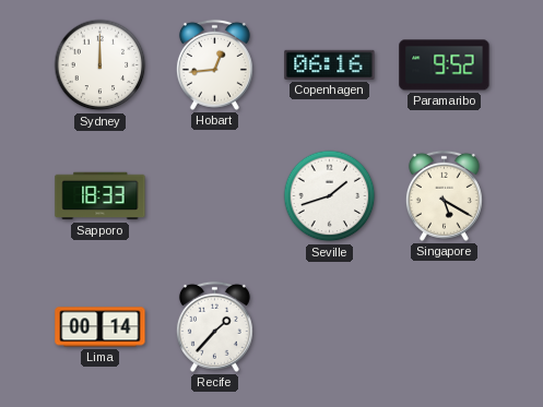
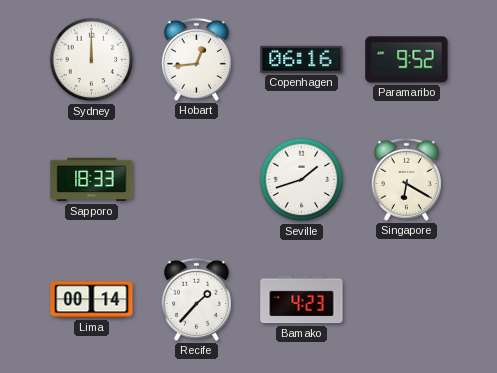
Singapore: 5:20 -> 6:20 (406, 179)
Bamako: none -> 4:23 (302, 300)
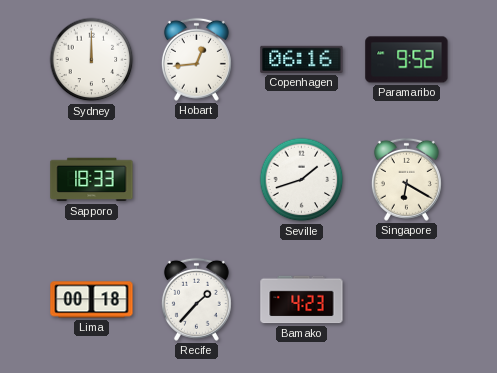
Lima: 00:14 -> 00:18 (92, 300)
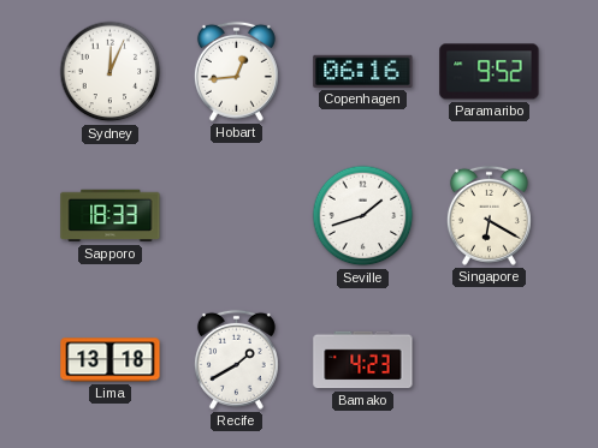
Sydney: 12:00 -> 12:04 (111, 72)
Lima: 00:18 -> 13:18 (111, 360)
Recife: 1:37 -> 1:40 (236, 359)
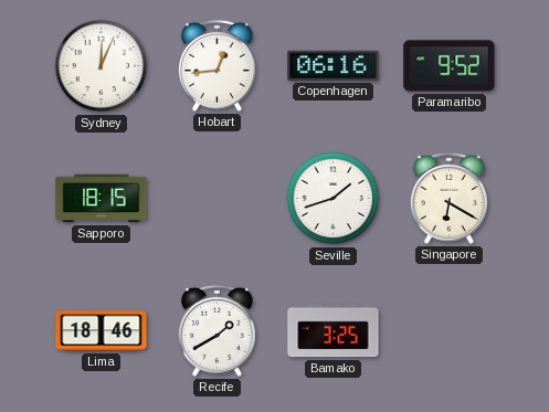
Sapporo: 18:33 -> 18:15 (102, 199)
Lima: 13:18 -> 18:46 (102, 331)
Bamako: 4:23 -> 3:25 (334, 331)
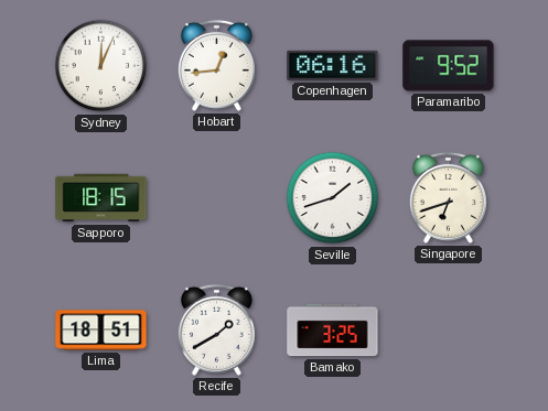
Singapore: 6:20 -> 6:42 (448, 197)
Lima: 18:46 -> 18:51 (101, 331)
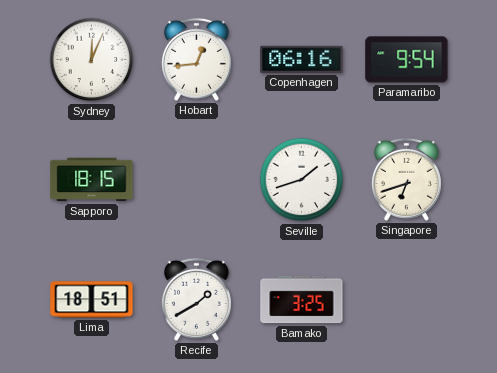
Paramaribo: 9:52 -> 9:54 (407, 60)
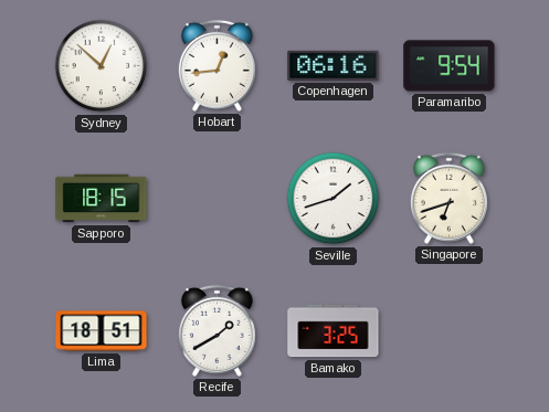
Sydney: 12:04 -> 12:52 (102, 66)
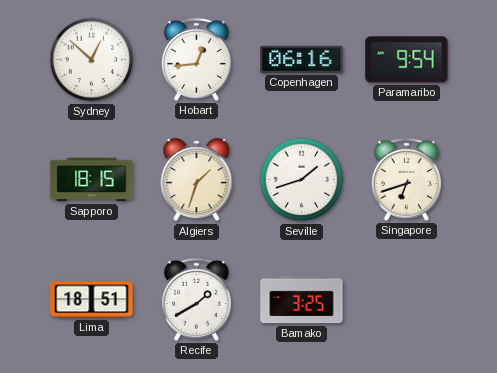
Algiers: none -> 1:33 (197, 180)
